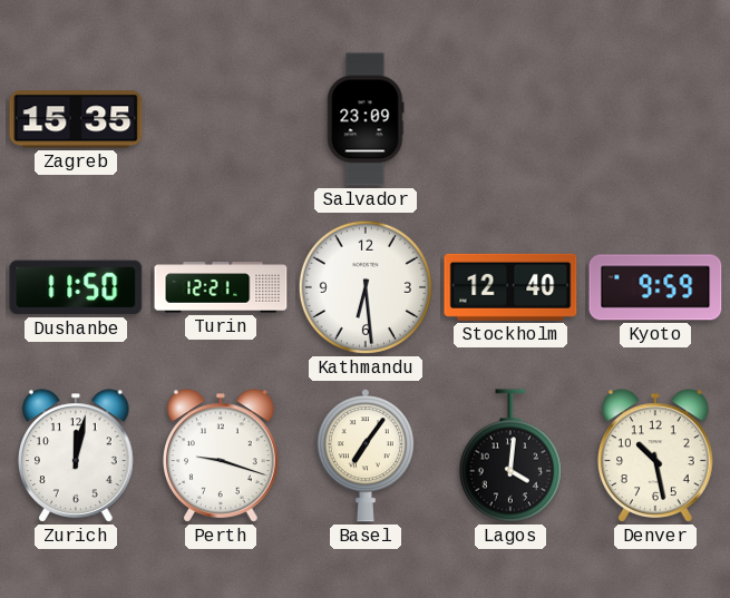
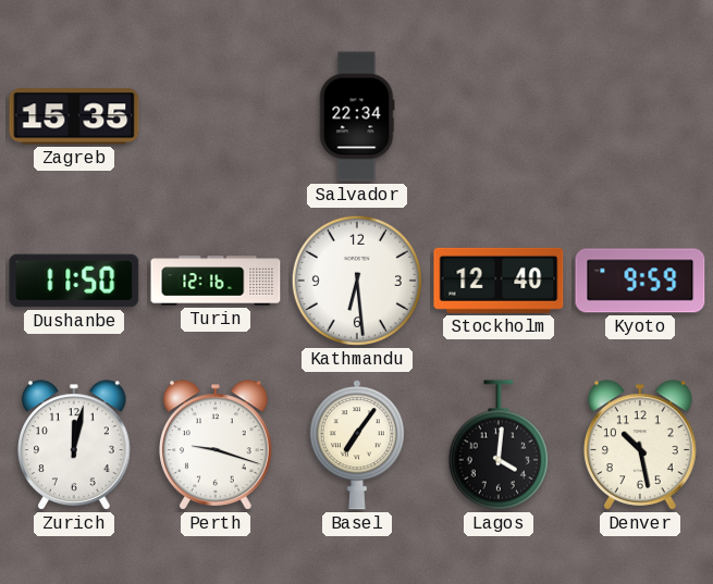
Salvador: 23:09 -> 22:34 (357, 116)
Turin: 12:21 -> 12:16 (216, 281)
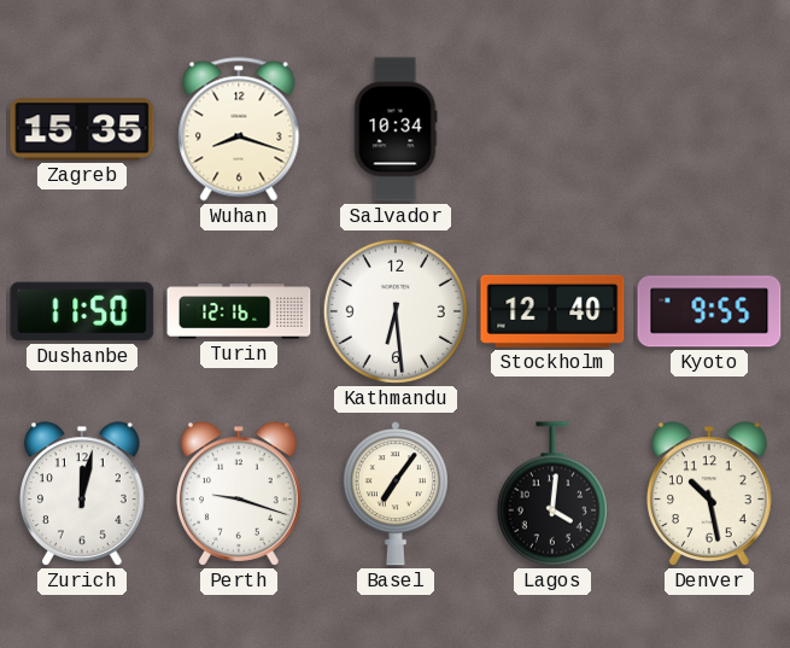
Wuhan: none -> 8:18 (239, 129)
Salvador: 22:34 -> 10:34 (396, 129)
Kyoto: 9:59 -> 9:55 (709, 311)
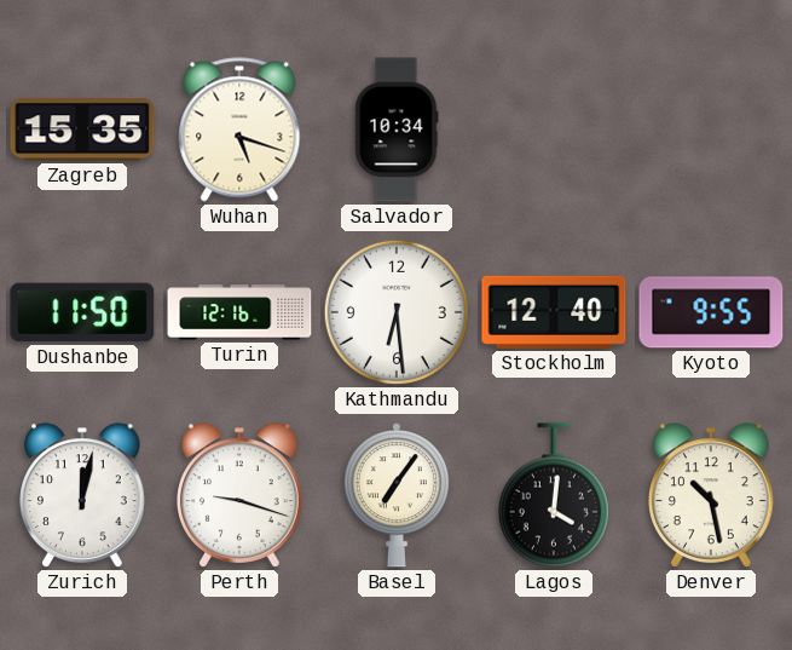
Wuhan: 8:18 -> 5:18 (239, 130)
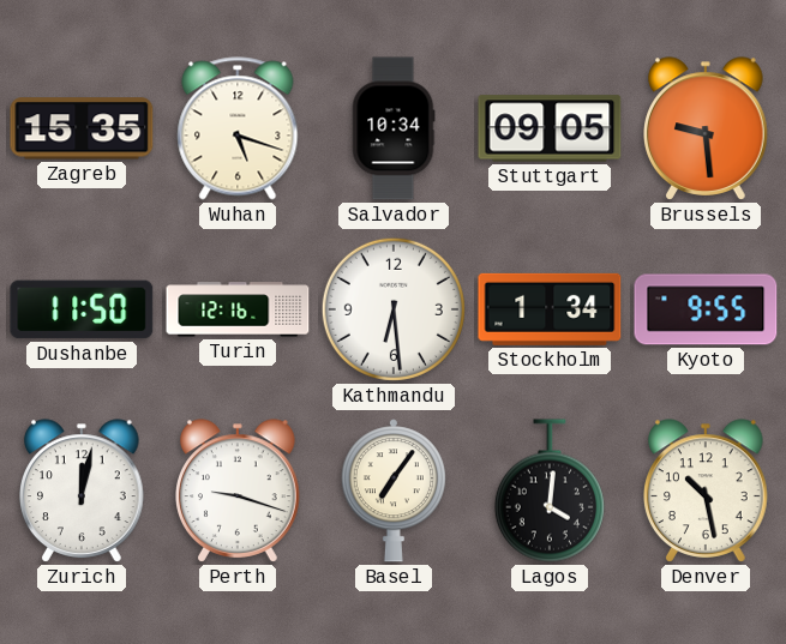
Stuttgart: none -> 09:05 (550, 128)
Brussels: none -> 9:29 (707, 128)
Stockholm: 12:40 -> 1:34 (550, 309)
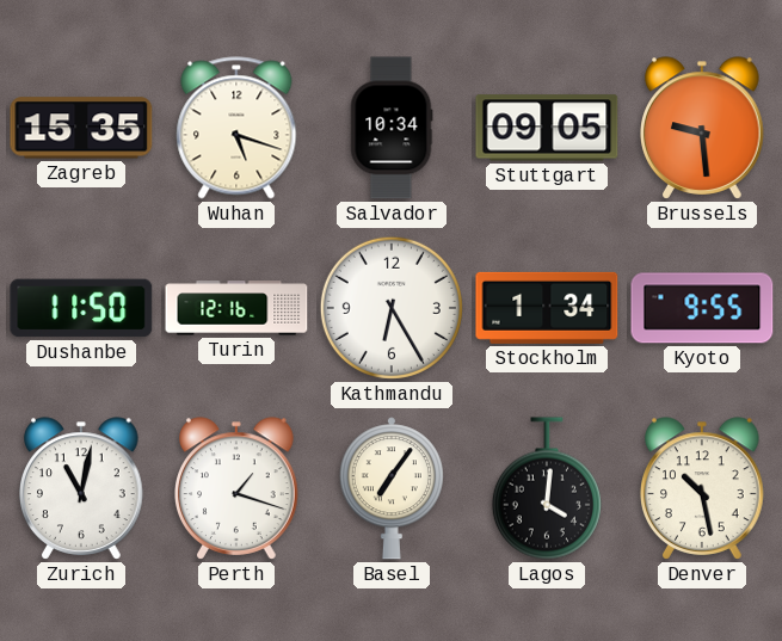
Kathmandu: 6:29 -> 6:25 (392, 308)
Zurich: 12:02 -> 11:02 (82, 488)
Perth: 9:18 -> 1:18 (238, 488)
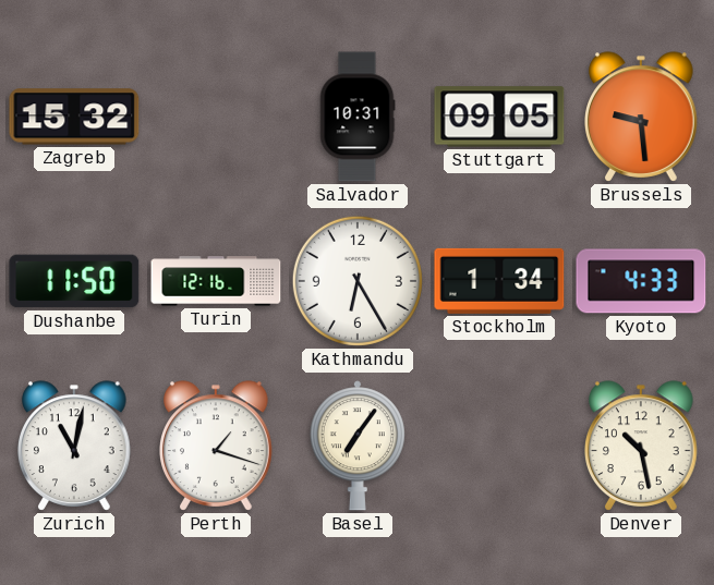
Zagreb: 15:35 -> 15:32 (74, 117)
Wuhan: 5:18 -> none (236, 128)
Salvador: 10:34 -> 10:31 (358, 117)
Kyoto: 9:55 -> 4:33 (641, 281)
Lagos: 4:01 -> none (547, 488)
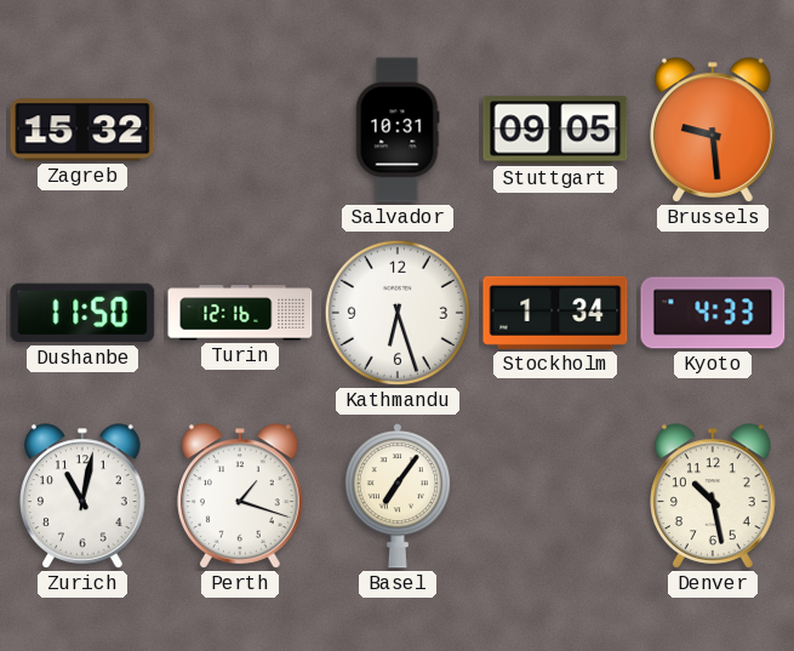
Kathmandu: 6:25 -> 6:27 (398, 313)
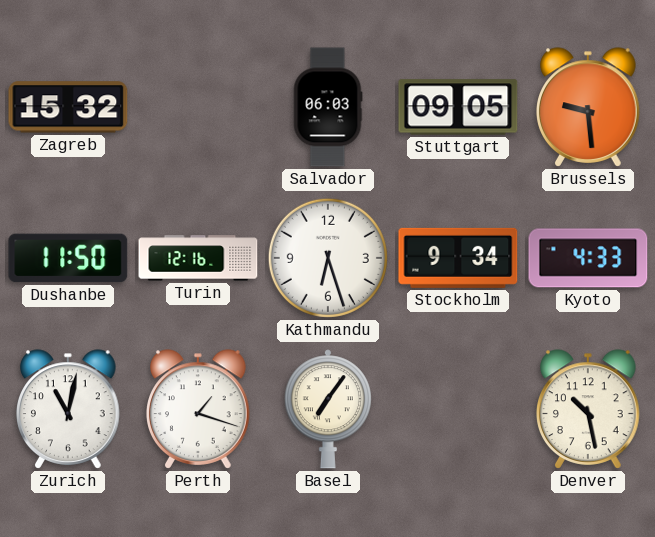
Salvador: 10:31 -> 06:03 (328, 107)
Stockholm: 1:34 -> 9:34 (458, 258)
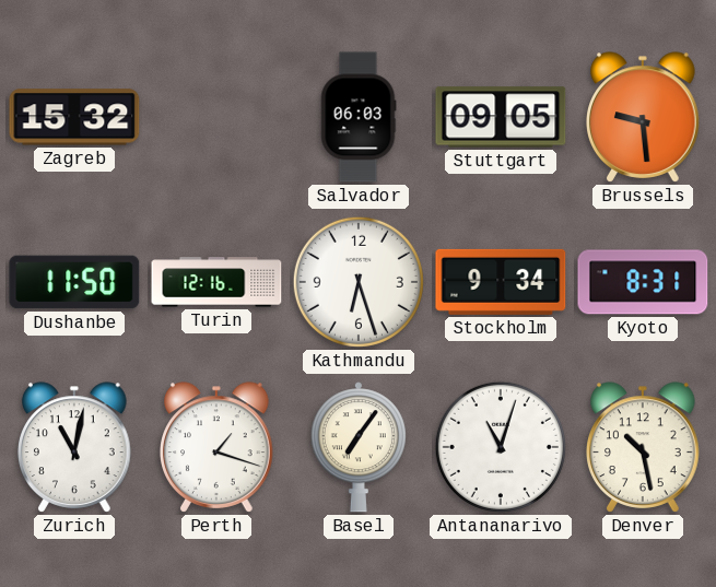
Kyoto: 4:33 -> 8:31 (643, 282)
Antananarivo: none -> 11:03 (501, 447)
